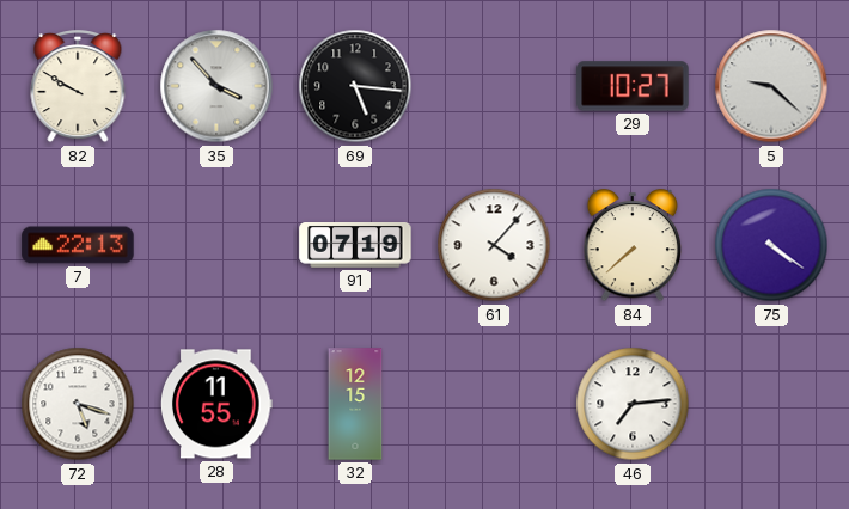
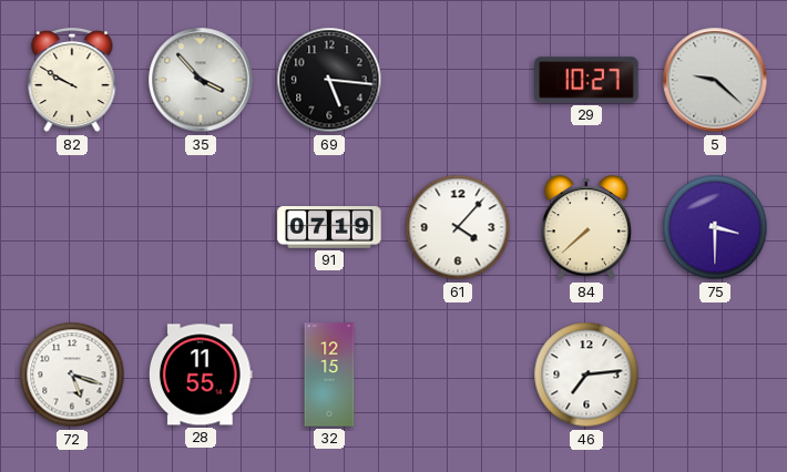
7: 22:13 -> none (78, 245)
75: 4:21 -> 3:30 (715, 227)
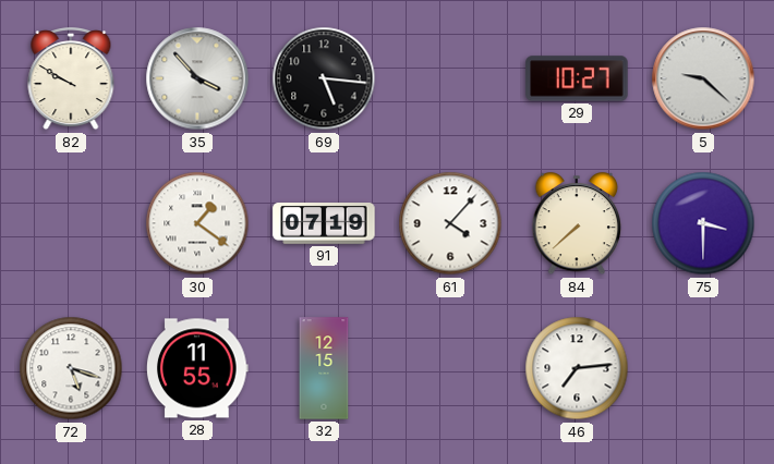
30: none -> 1:21 (197, 223)
